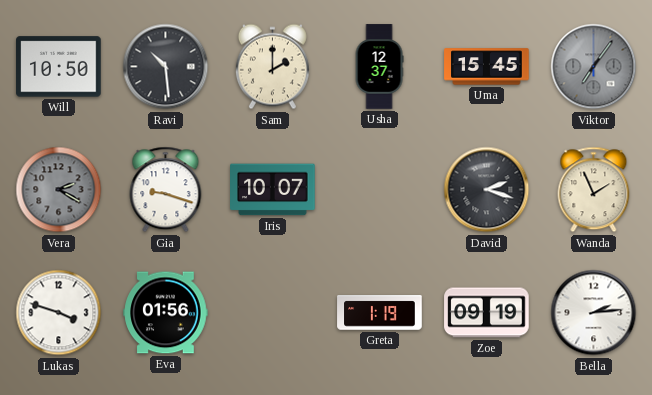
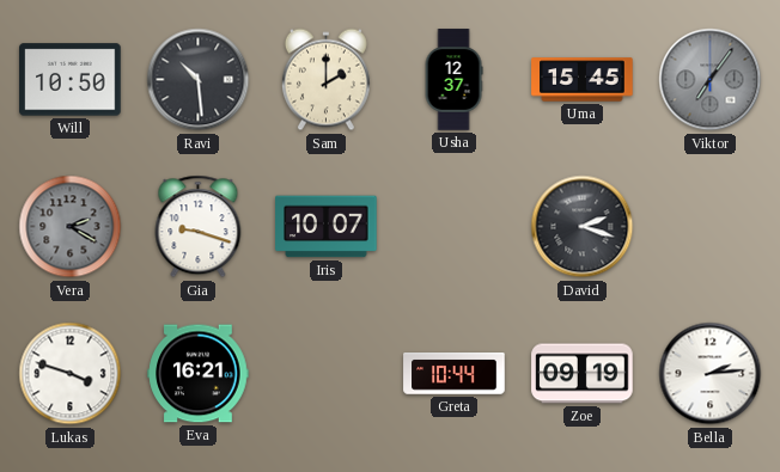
Wanda: 1:56 -> none (594, 190)
Eva: 01:56 -> 16:21 (199, 374)
Greta: 1:19 -> 10:44 (455, 374)
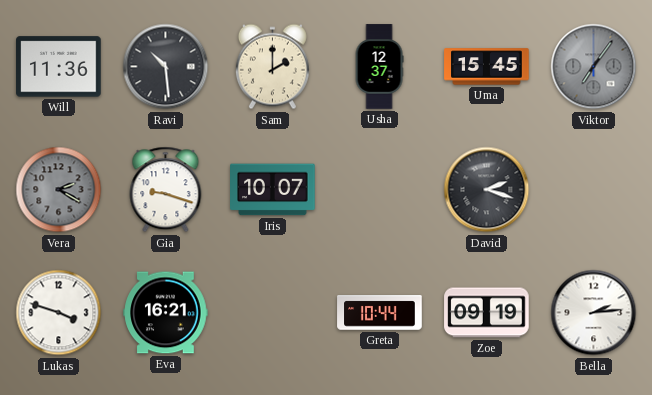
Will: 10:50 -> 11:36 (59, 67)
